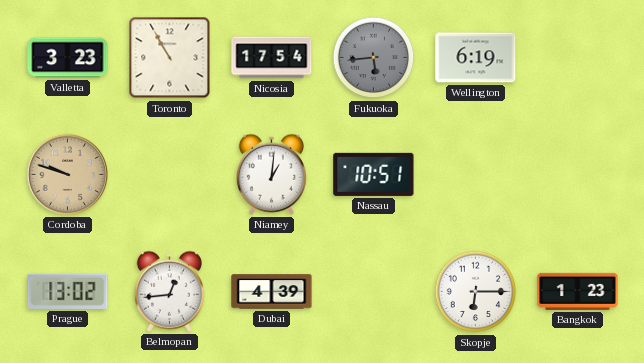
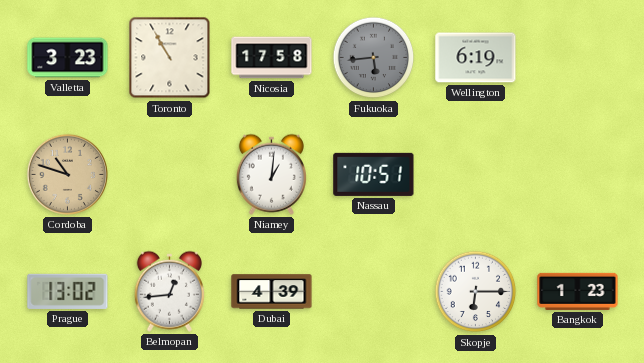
Nicosia: 17:54 -> 17:58 (272, 58)
Cordoba: 9:48 -> 10:48 (67, 174)
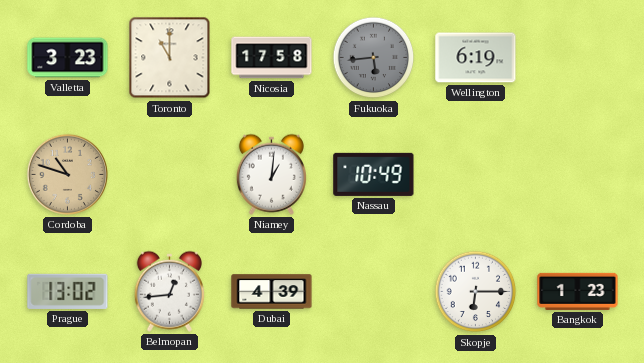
Toronto: 10:55 -> 11:00 (170, 58)
Nassau: 10:51 -> 10:49 (374, 174)
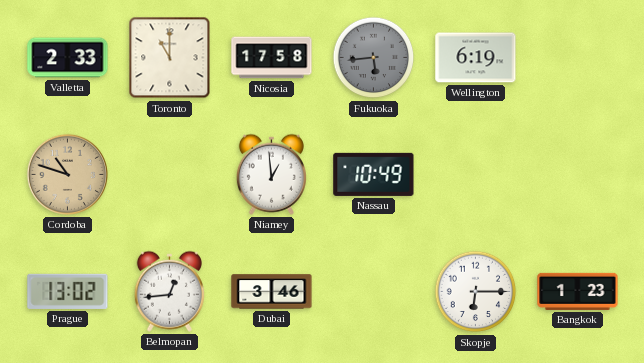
Valletta: 3:23 -> 2:33 (68, 58)
Niamey: 1:01 -> 12:59 (271, 174)
Dubai: 4:39 -> 3:46 (272, 292)
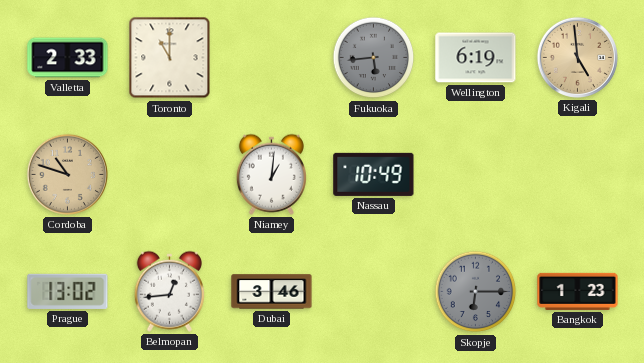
Nicosia: 17:58 -> none (272, 58)
Kigali: none -> 4:59 (577, 57)
Niamey: 12:59 -> 1:01 (271, 174)
Skopje dial: white -> grey (476, 292)
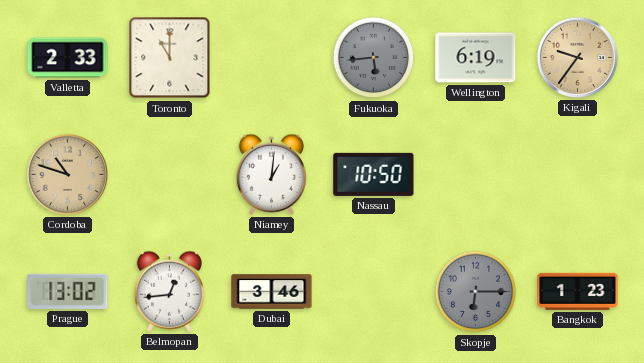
Kigali: 4:59 -> 9:36 (577, 57)
Nassau: 10:49 -> 10:50 (374, 174)
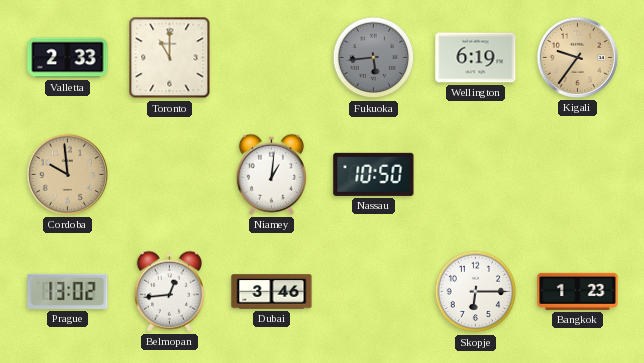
Cordoba: 10:48 -> 9:59 (67, 174)
Skopje dial: grey -> white (476, 292)
